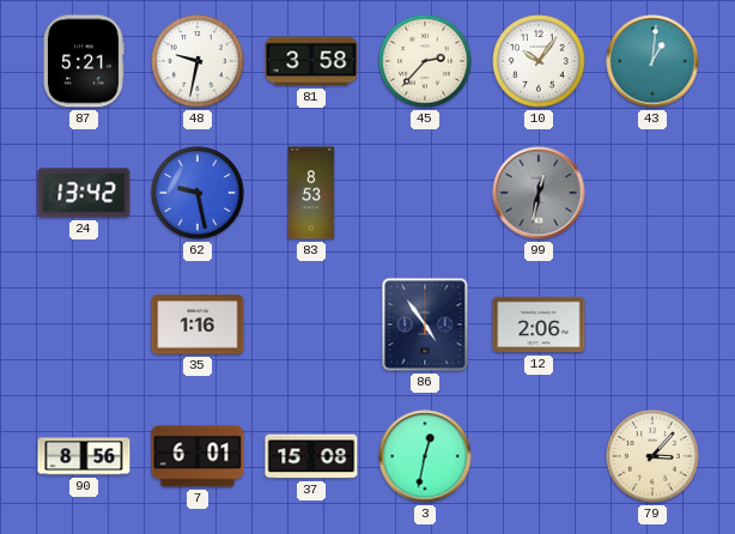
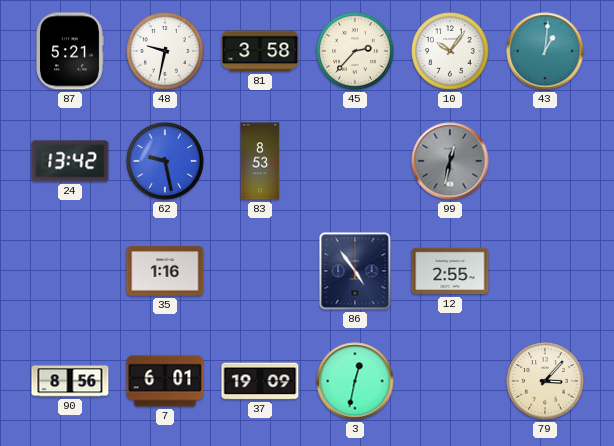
12: 2:06 -> 2:55 (450, 271)
37: 15:08 -> 19:09 (260, 381)
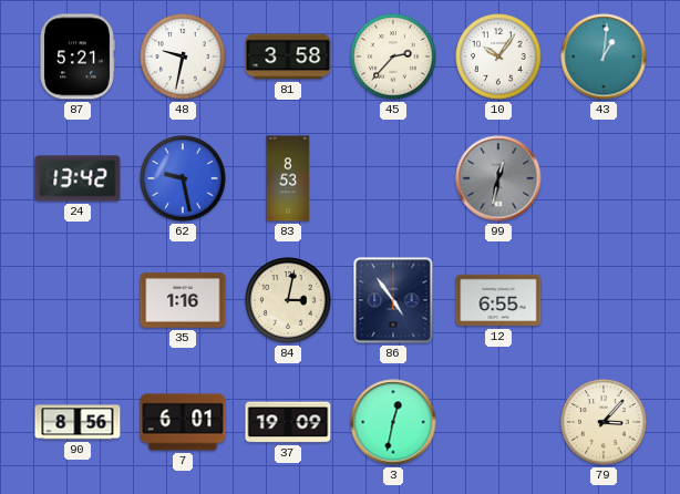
84: none -> 3:02 (288, 300)
12: 2:55 -> 6:55 (498, 300)
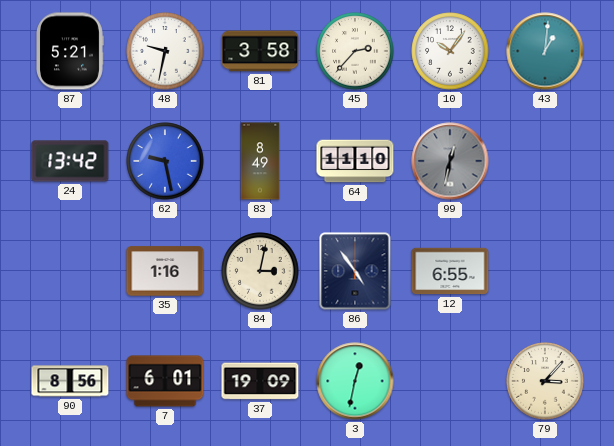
83: 8:53 -> 8:49 (260, 161)
64: none -> 11:10 (355, 161)
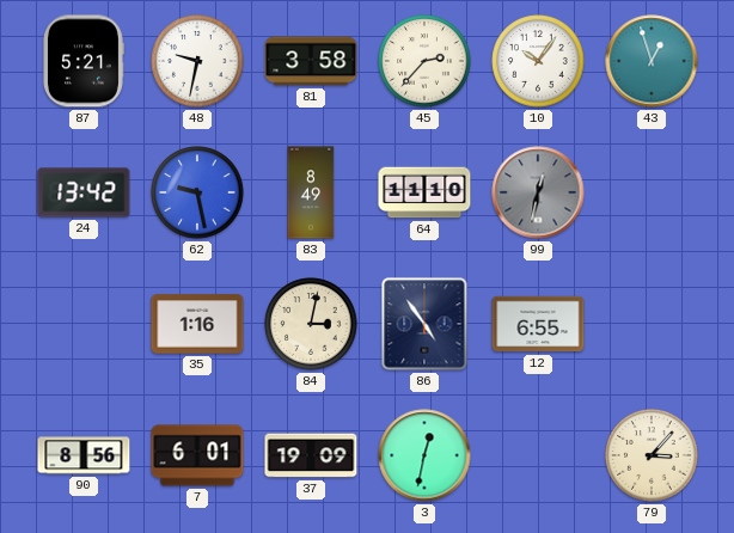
43: 1:01 -> 12:57 (652, 61)
